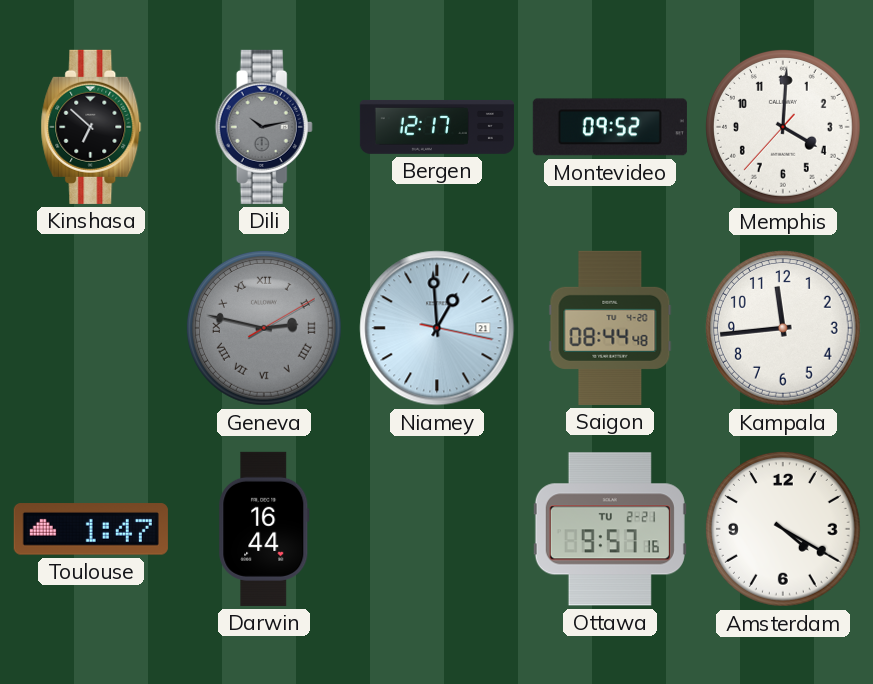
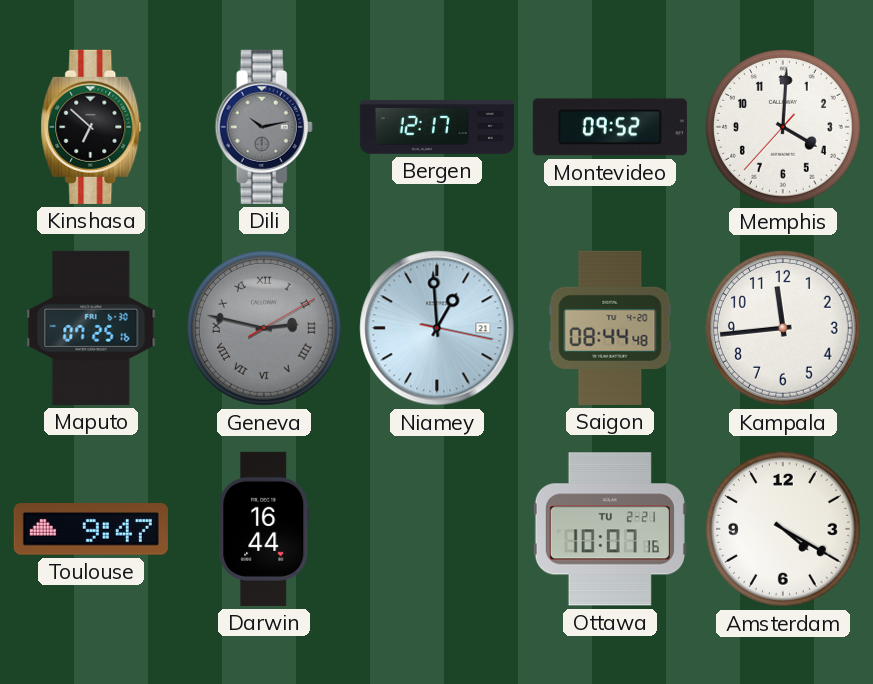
Maputo: none -> 07:25 (91, 328)
Toulouse: 1:47 -> 9:47 (91, 529)
Ottawa: 9:57 -> 10:07 (610, 529)
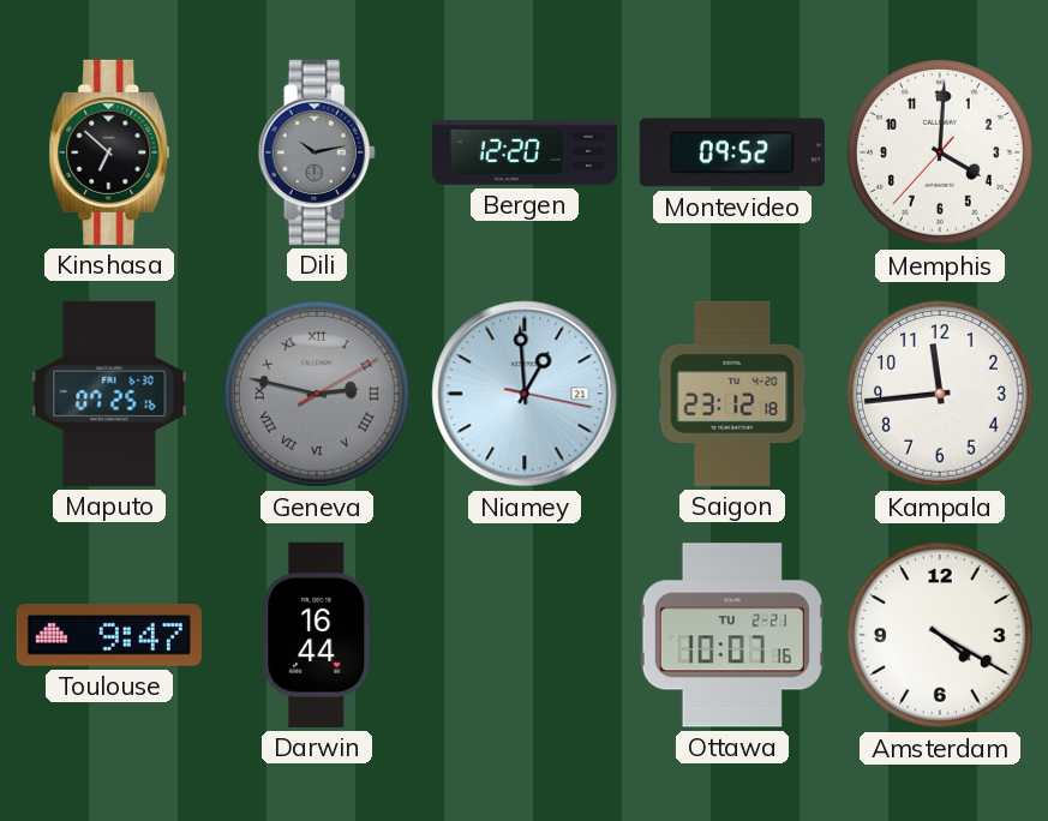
Bergen: 12:17 -> 12:20 (525, 152)
Saigon: 08:44 -> 23:12 (732, 394)
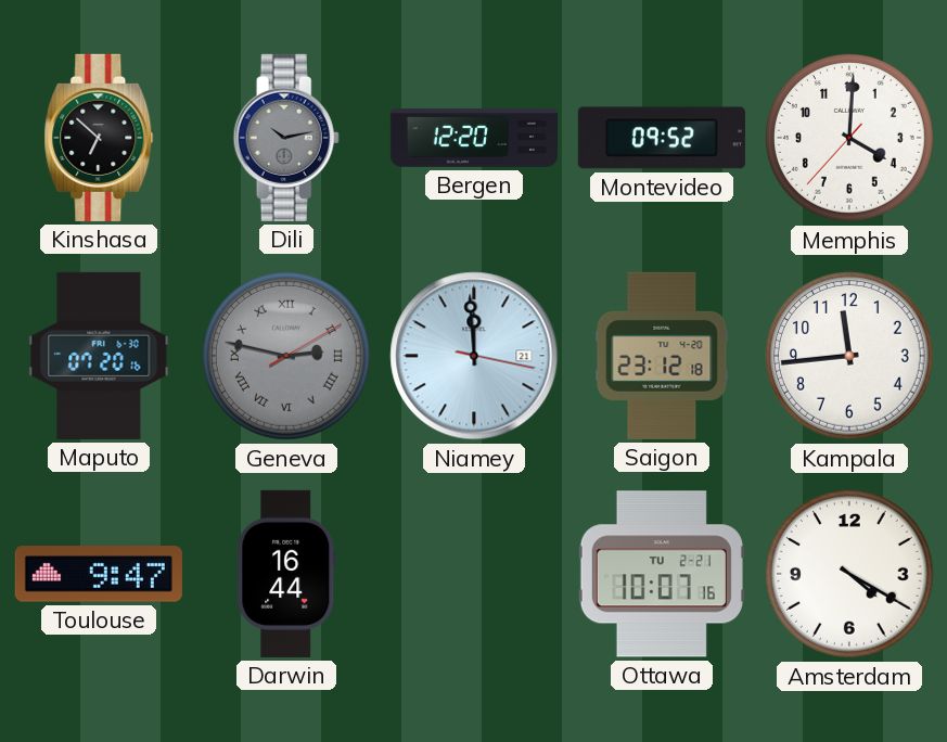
Maputo: 07:25 -> 07:20 (99, 356)
Niamey: 12:59 -> 11:59 (474, 356)
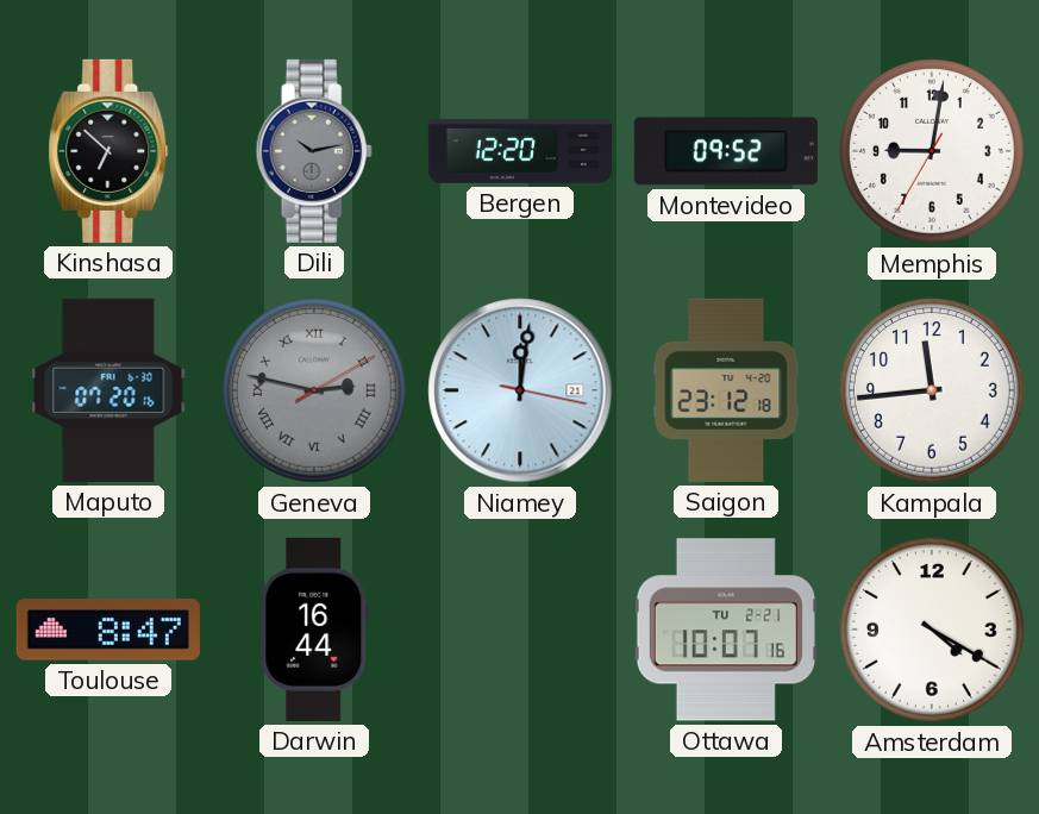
Memphis: 4:00 -> 9:01 (932, 151)
Niamey: 11:59 -> 12:01 (520, 390)
Toulouse: 9:47 -> 8:47 (108, 630)
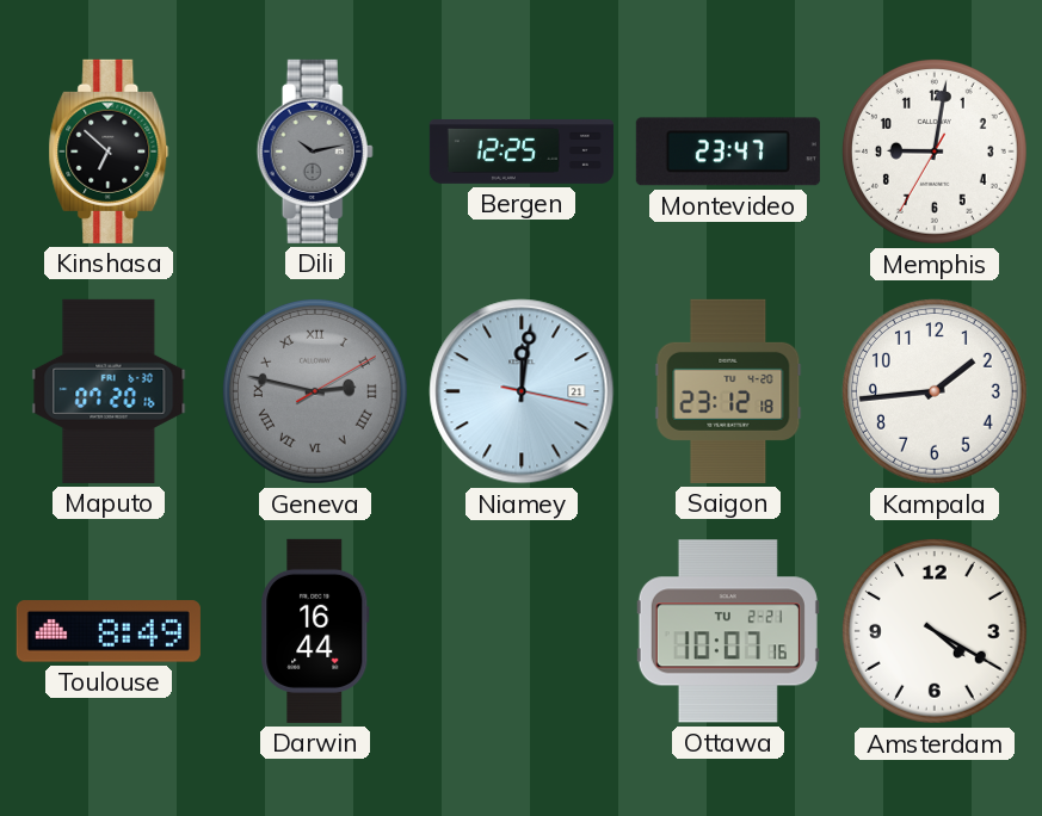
Bergen: 12:20 -> 12:25 (522, 152)
Montevideo: 09:52 -> 23:47 (728, 152)
Kampala: 11:44 -> 1:44 (935, 391)
Toulouse: 8:47 -> 8:49 (109, 631)
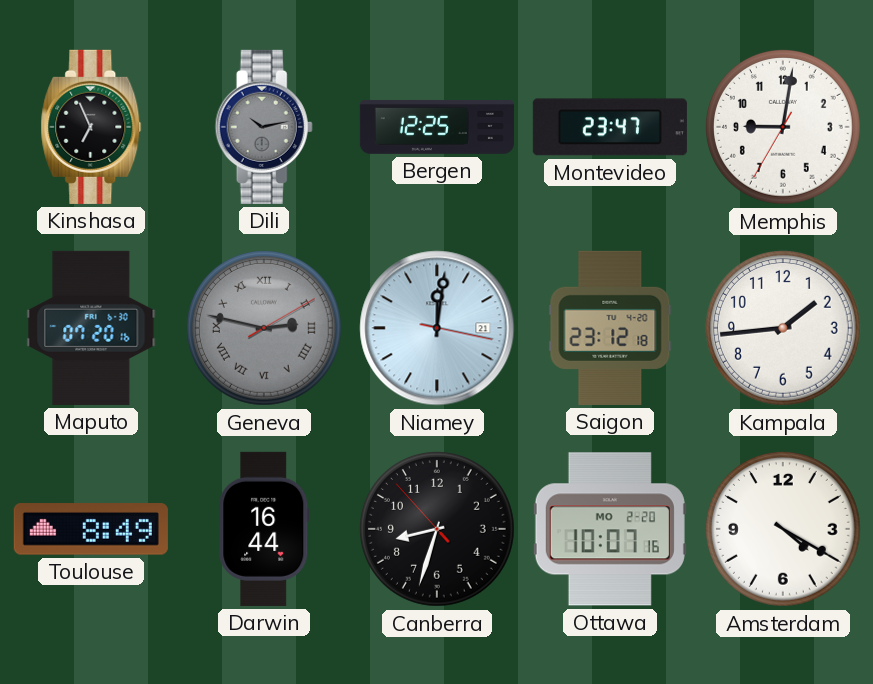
Kinshasa: 6:52 -> 6:56 (91, 127)
Canberra: none -> 8:32 (437, 529)
Ottawa date: TU 2-21 -> MO 2-20 (610, 529)
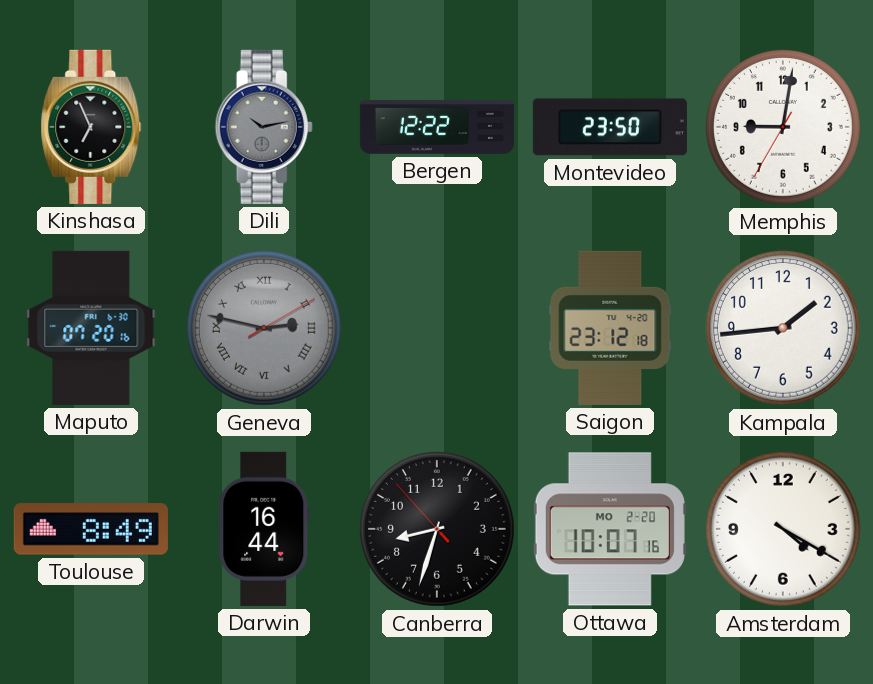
Bergen: 12:25 -> 12:22 (437, 127)
Montevideo: 23:47 -> 23:50 (610, 127)
Niamey: 12:01 -> none (437, 328)
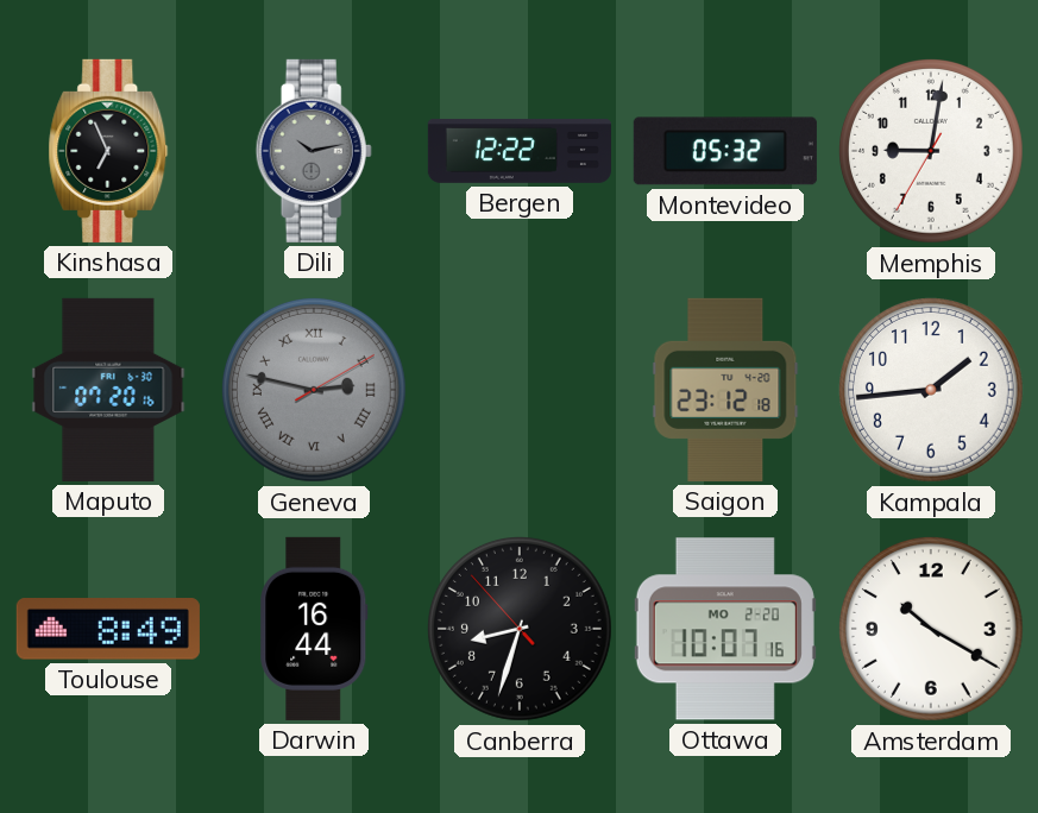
Montevideo: 23:50 -> 05:32 (725, 151)
Amsterdam: 4:20 -> 10:20 (931, 629)
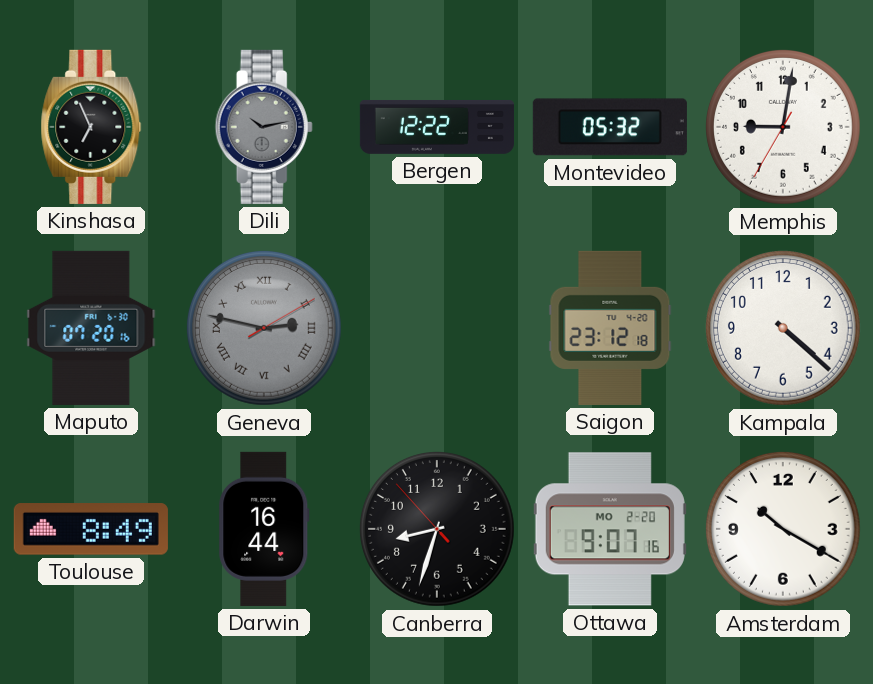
Kampala: 1:44 -> 4:22 (783, 328)
Ottawa: 10:07 -> 9:07 (610, 529)
